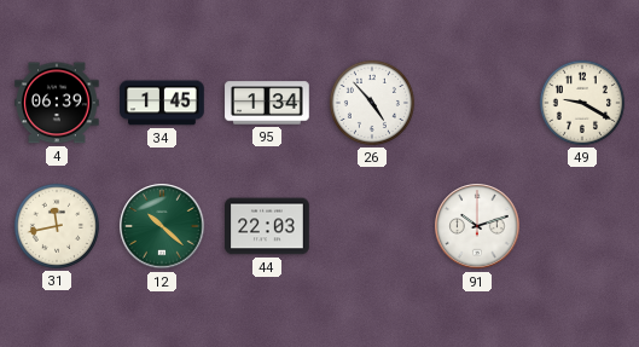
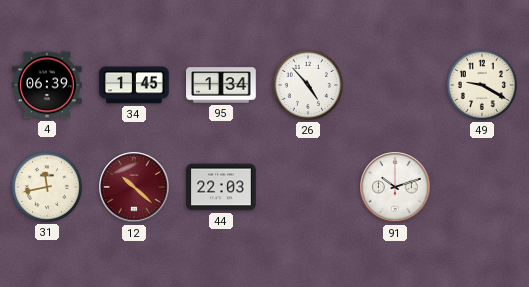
12 dial: green -> burgundy (134, 187)
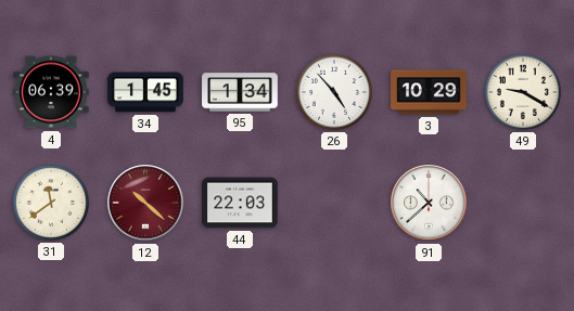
3: none -> 10:29 (429, 92)
31: 11:43 -> 11:39 (51, 203)
91: 10:12 -> 10:38 (429, 203)
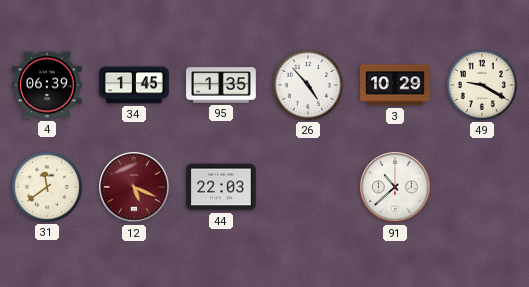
95: 1:34 -> 1:35 (221, 85)
12: 10:22 -> 5:19 (134, 187)
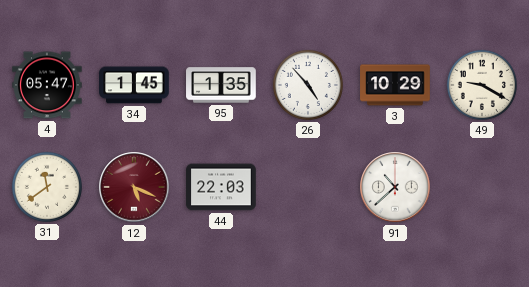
4: 06:39 -> 05:47 (47, 85)
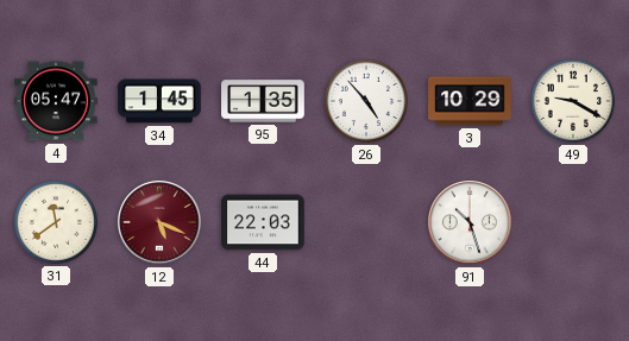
91: 10:38 -> 10:27 (470, 222)
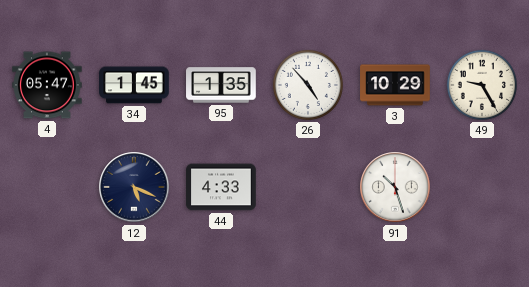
49: 9:20 -> 9:25 (482, 85)
31: 11:39 -> none (56, 222)
12 dial: burgundy -> navy (134, 187)
44: 22:03 -> 4:33 (221, 187)
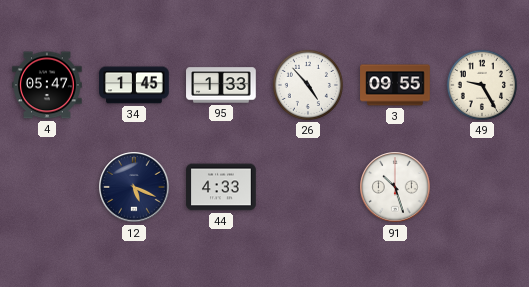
95: 1:35 -> 1:33 (221, 85)
3: 10:29 -> 09:55 (395, 85)
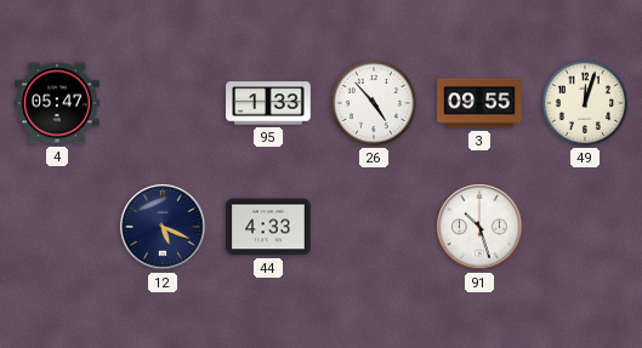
34: 1:45 -> none (134, 85)
49: 9:25 -> 12:03 (585, 103)
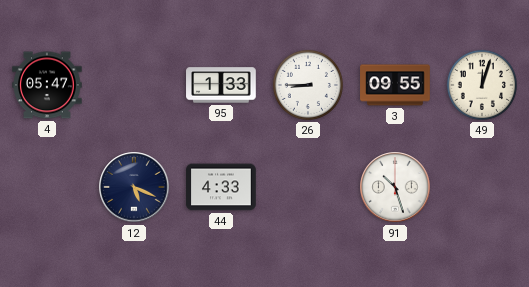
26: 4:53 -> 8:45 (308, 85)
